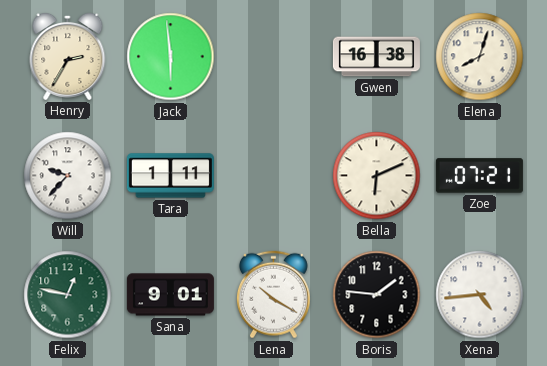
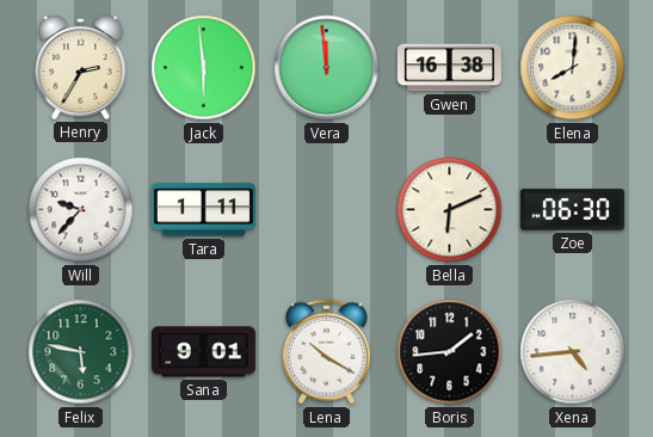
Vera: none -> 11:59 (327, 68)
Elena: 8:03 -> 8:01 (573, 68)
Zoe: 07:21 -> 06:30 (572, 210)
Felix: 12:47 -> 5:47 (81, 352)
Boris: 1:46 -> 1:44 (450, 352)
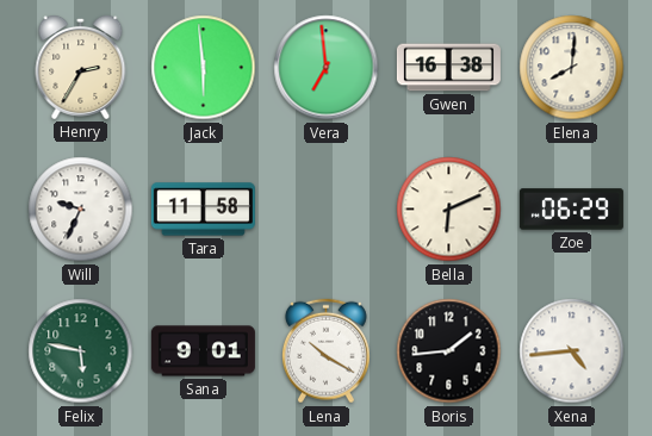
Vera: 11:59 -> 6:59 (327, 68)
Will: 9:37 -> 9:34 (81, 210)
Tara: 1:11 -> 11:58 (203, 210)
Zoe: 06:30 -> 06:29 (571, 210)
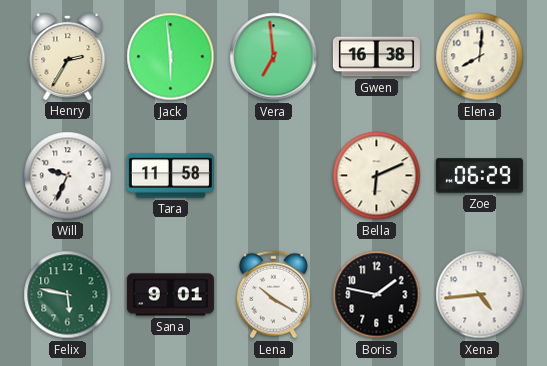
Boris: 1:44 -> 1:47 (377, 295)
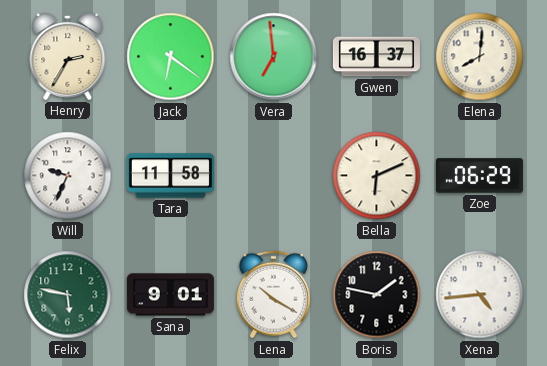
Jack: 5:59 -> 6:21 (171, 57)
Gwen: 16:38 -> 16:37 (376, 57)
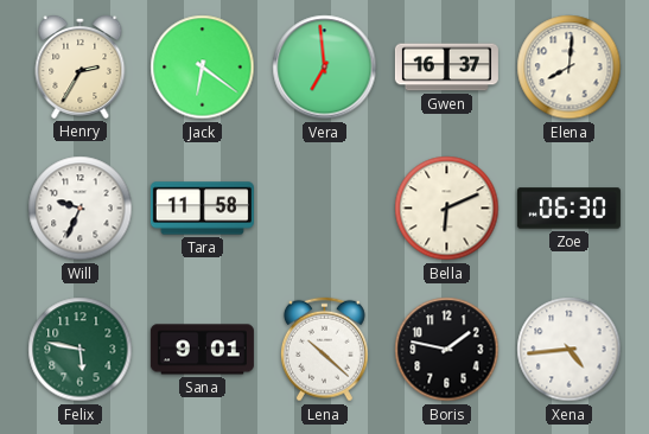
Zoe: 06:29 -> 06:30 (568, 209)
Lena: 10:20 -> 10:22 (324, 350)
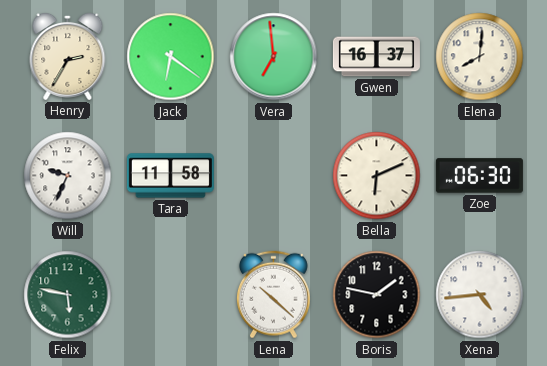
Sana: 9:01 -> none (202, 350)
